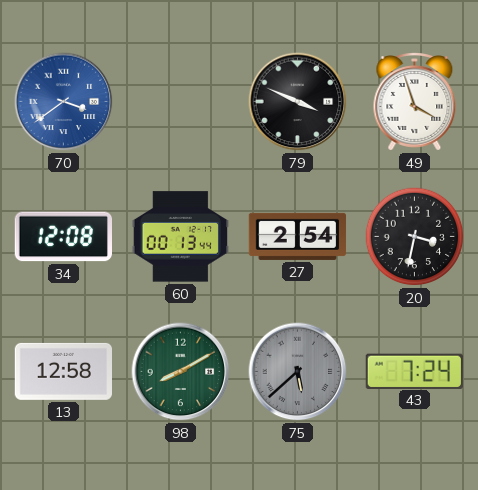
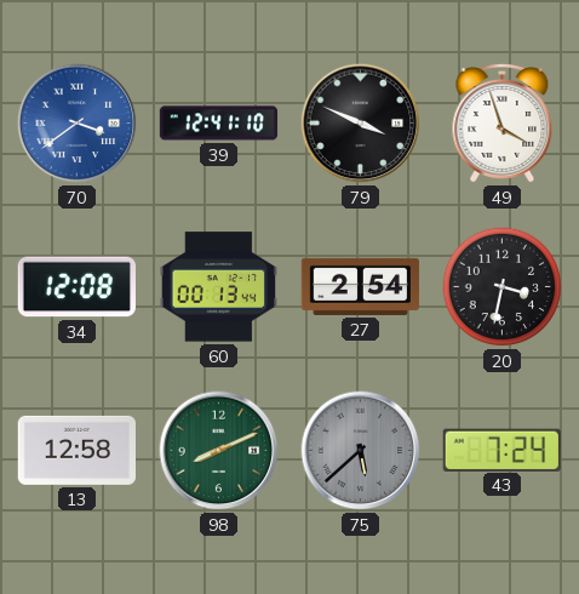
39: none -> 12:41 (219, 124)
98: 8:10 -> 8:11 (219, 451)
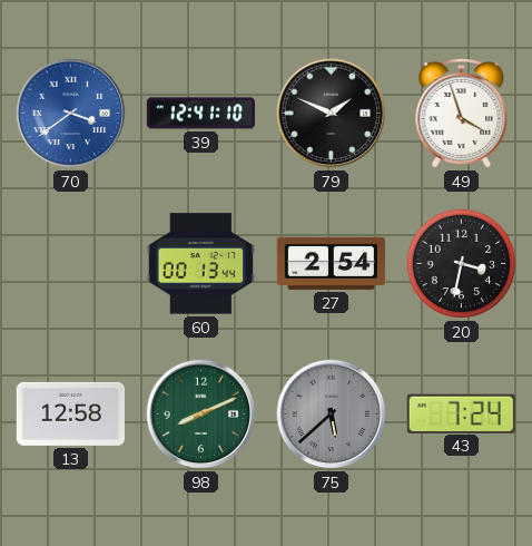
79: 3:49 -> 1:49 (332, 114)
34: 12:08 -> none (76, 287)
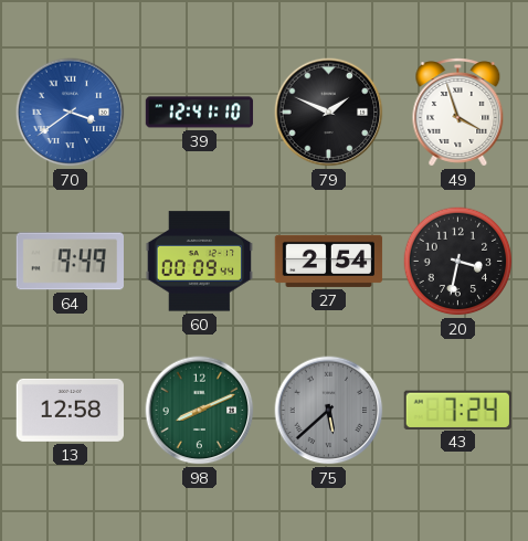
64: none -> 9:49 (70, 262)
60: 00:13 -> 00:09 (199, 262)
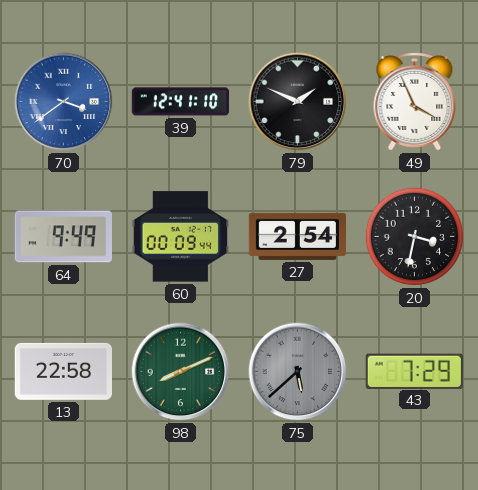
49: 3:57 -> 3:56 (415, 102)
13: 12:58 -> 22:58 (63, 371)
43: 7:24 -> 7:29 (414, 371)
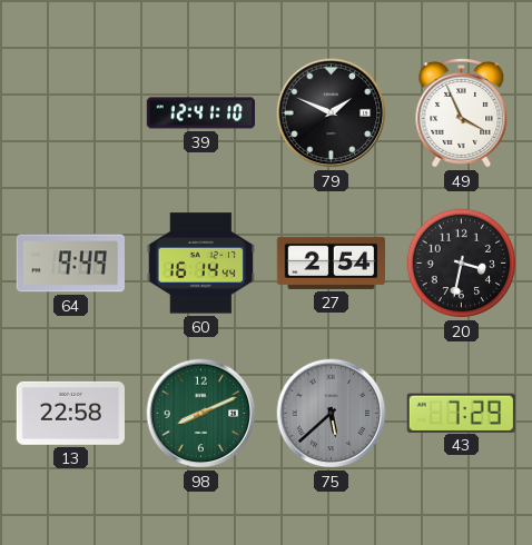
70: 3:39 -> none (64, 102)
60: 00:09 -> 16:14 (200, 264)
